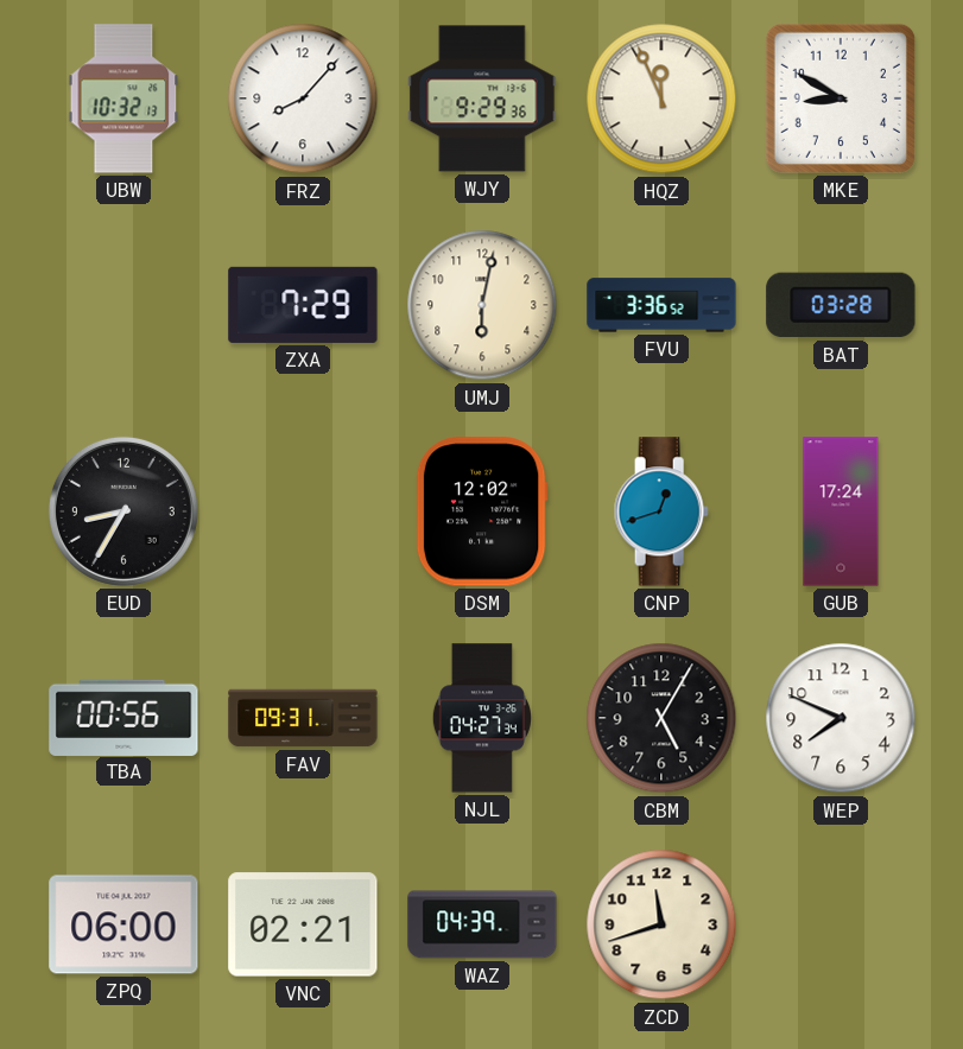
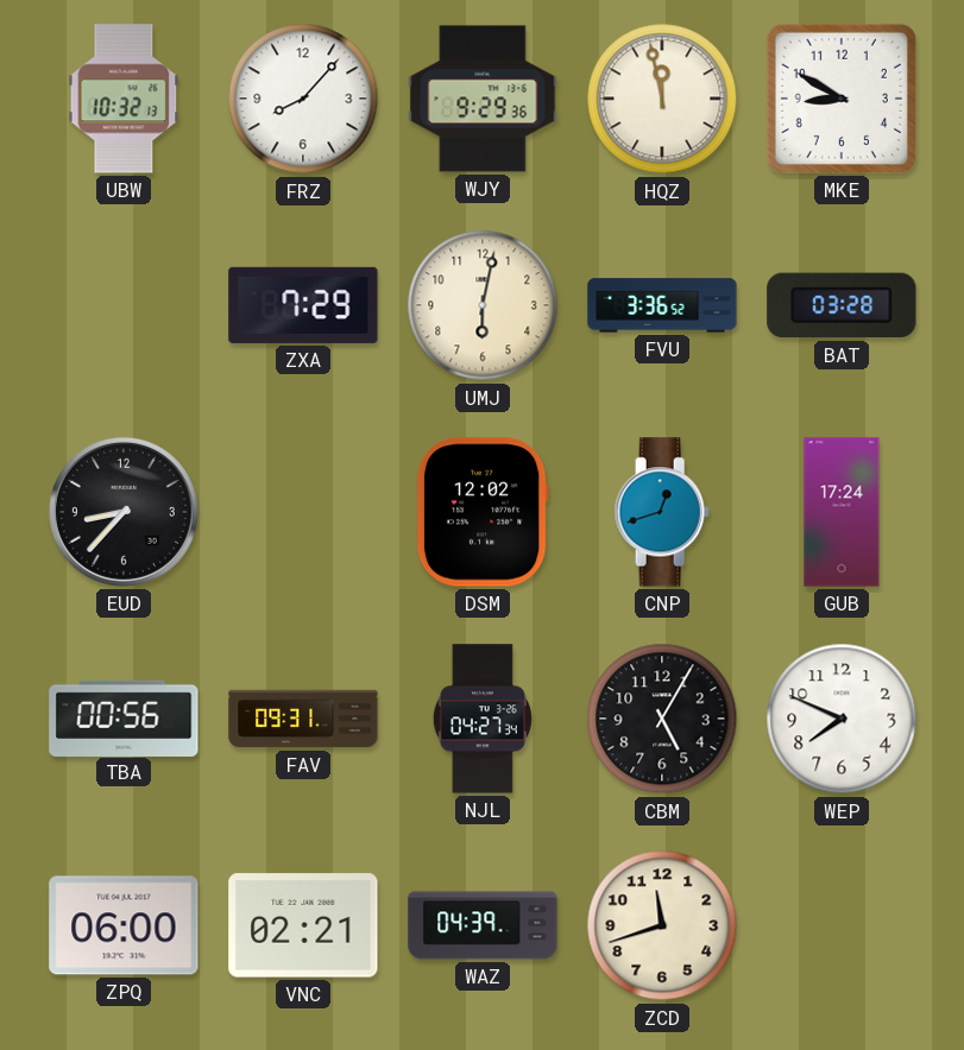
HQZ: 11:56 -> 11:58 (662, 99)
EUD: 8:35 -> 8:37 (124, 512)
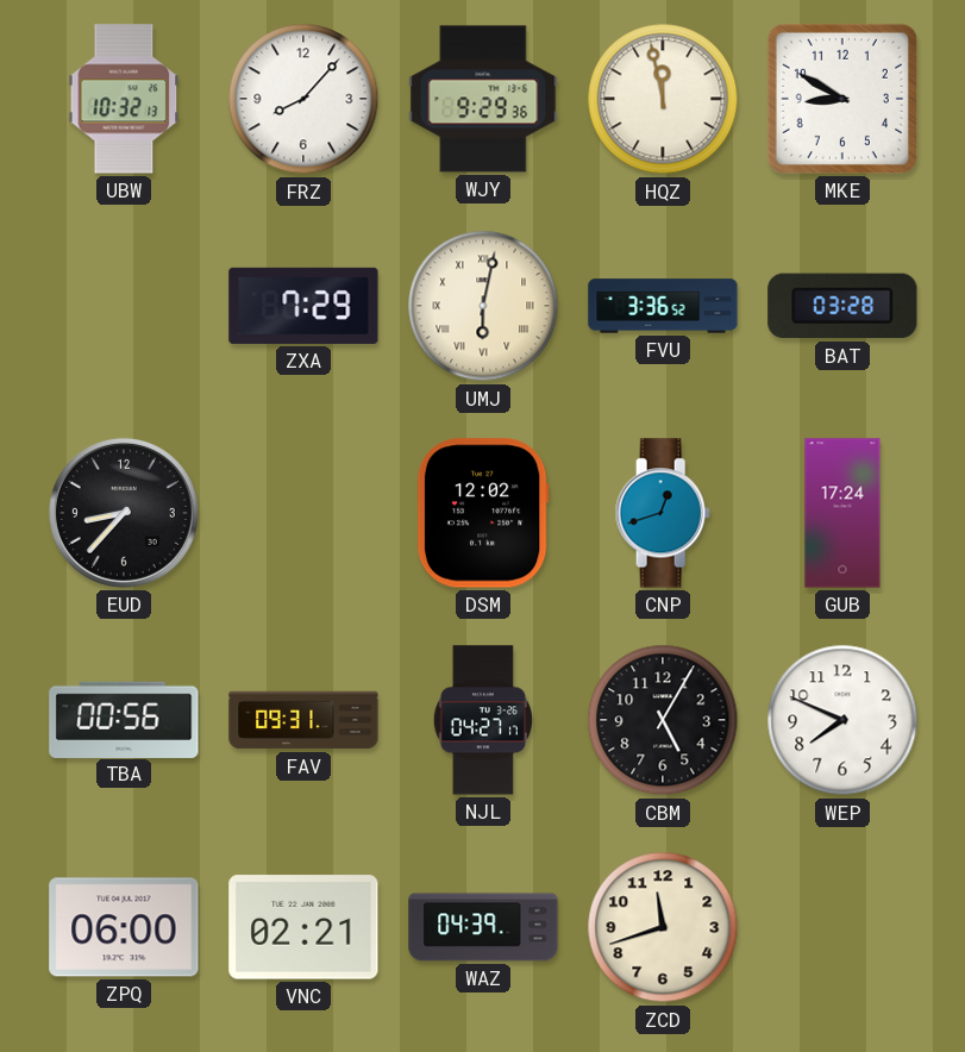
UMJ numerals: Arabic -> Roman (483, 306)
NJL: 04:27:34 -> 04:27:17 (483, 720)
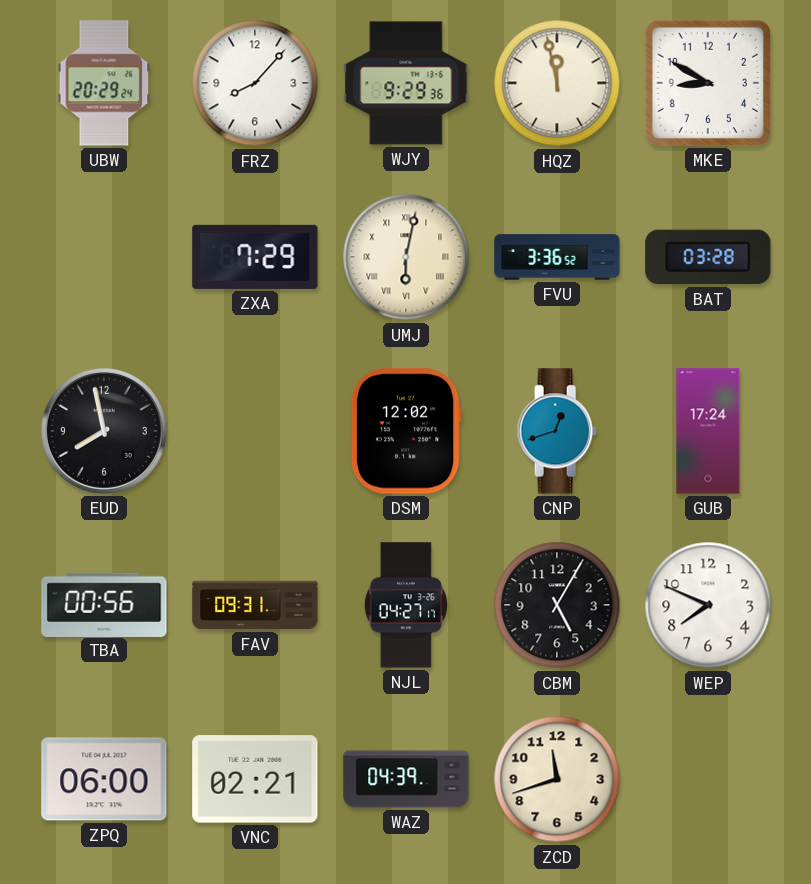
UBW: 10:32 -> 20:29 (104, 83)
EUD: 8:37 -> 7:58 (104, 431)
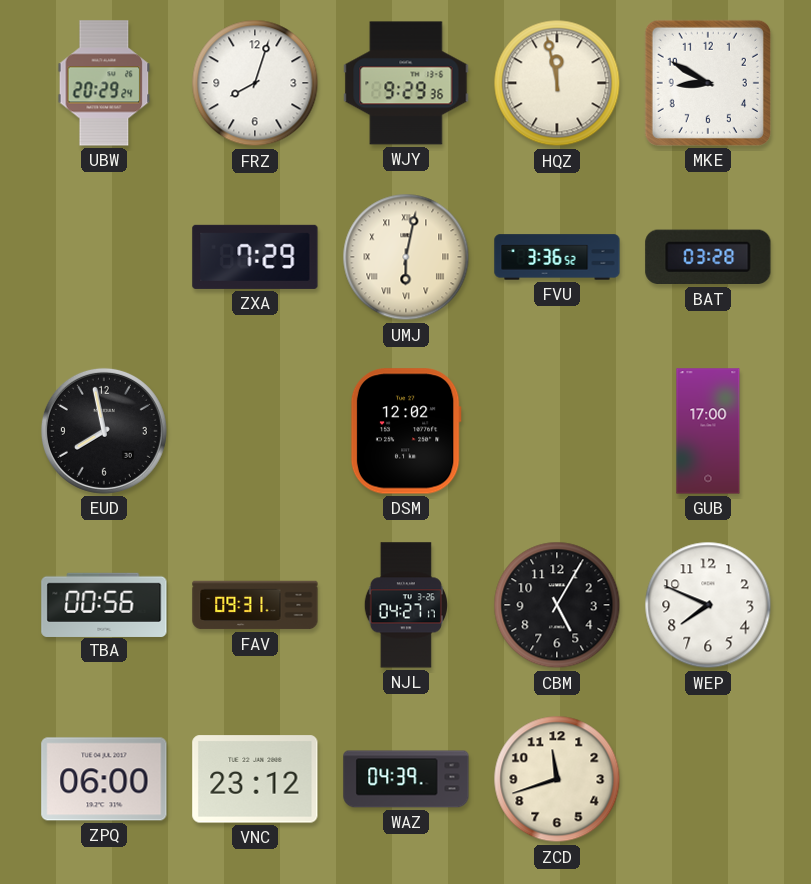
FRZ: 8:07 -> 8:03 (255, 83)
CNP: 12:42 -> none (557, 431)
GUB: 17:24 -> 17:00 (708, 431)
VNC: 02:21 -> 23:12 (255, 779)
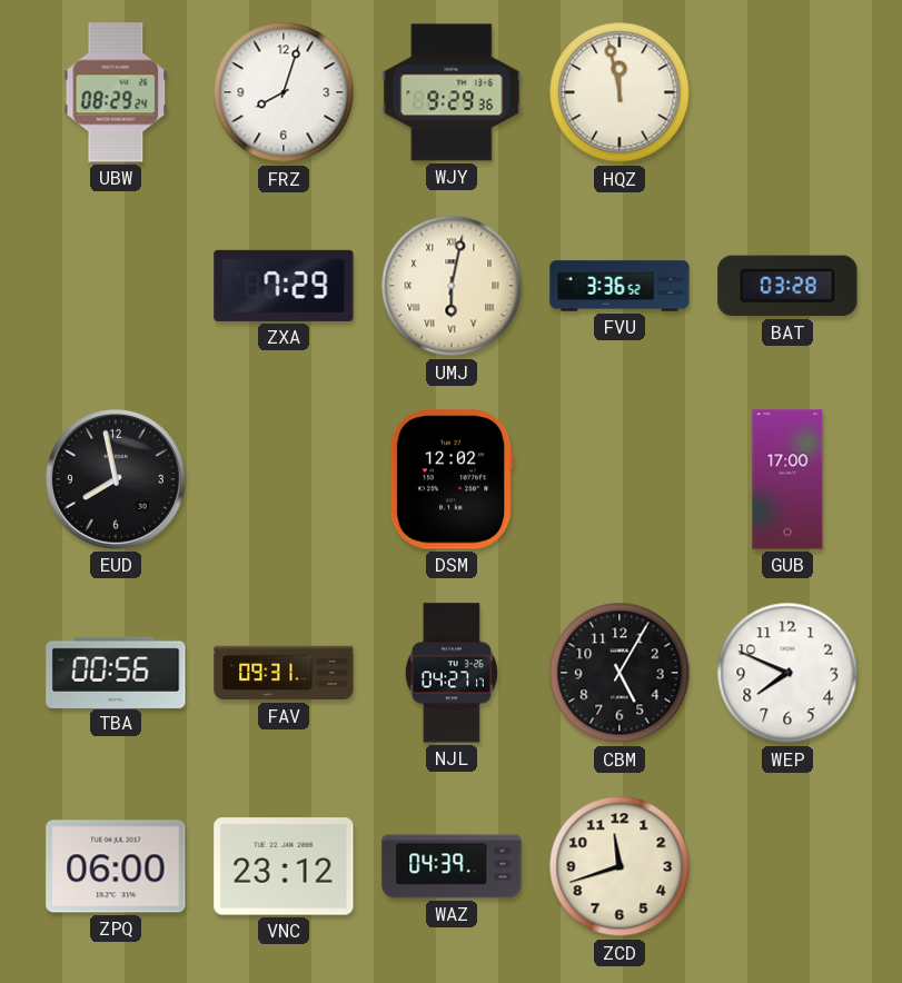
UBW: 20:29 -> 08:29 (116, 92)
MKE: 8:50 -> none (708, 83)
